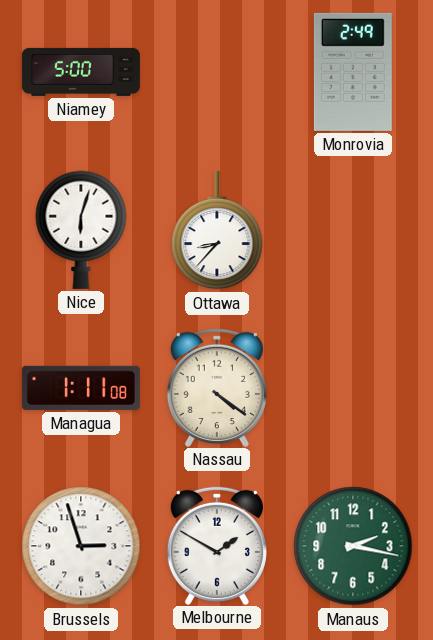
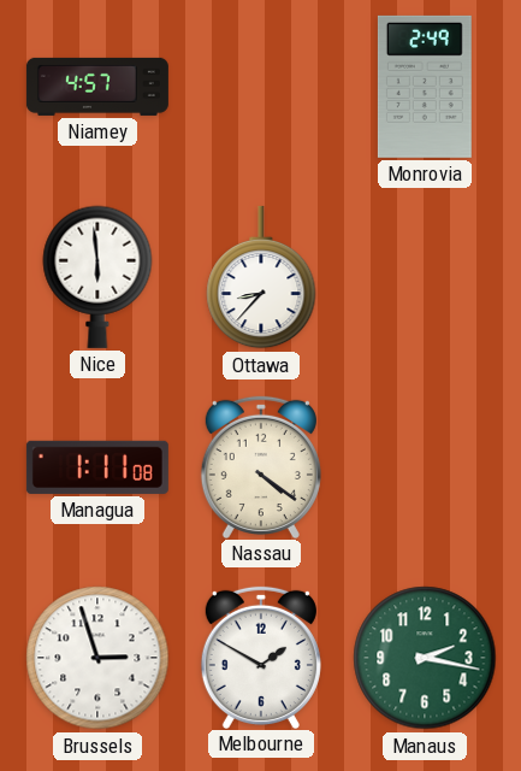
Niamey: 5:00 -> 4:57 (97, 87)
Nice: 6:03 -> 5:59 (97, 277)
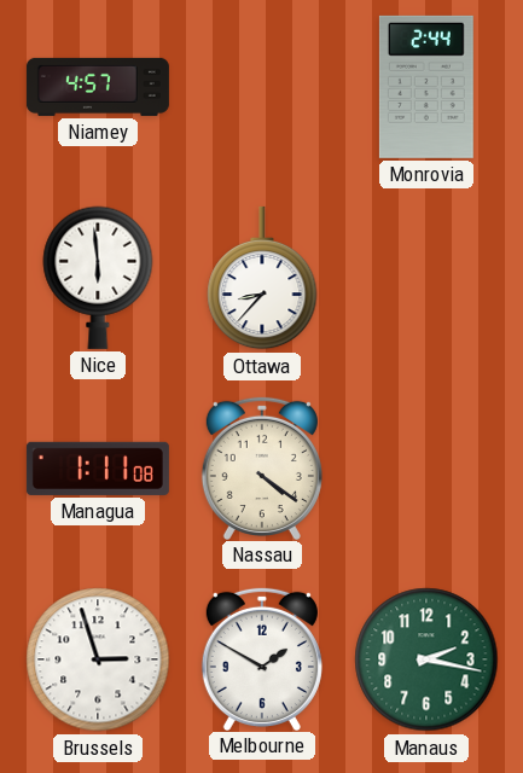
Monrovia: 2:49 -> 2:44 (426, 87)
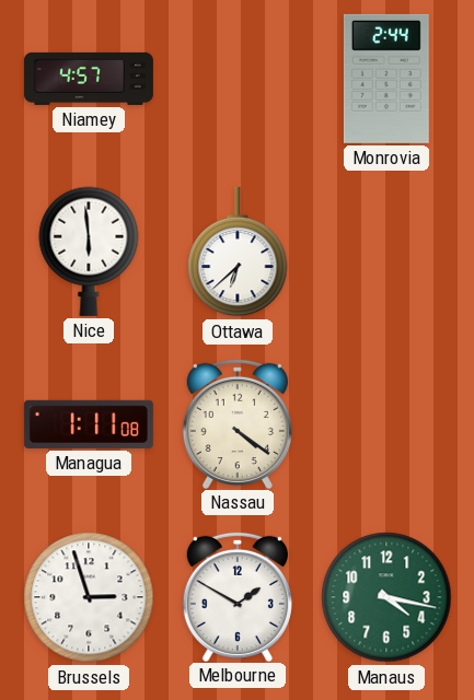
Ottawa: 8:37 -> 6:38 (238, 252)
Manaus: 2:17 -> 4:17 (386, 597)
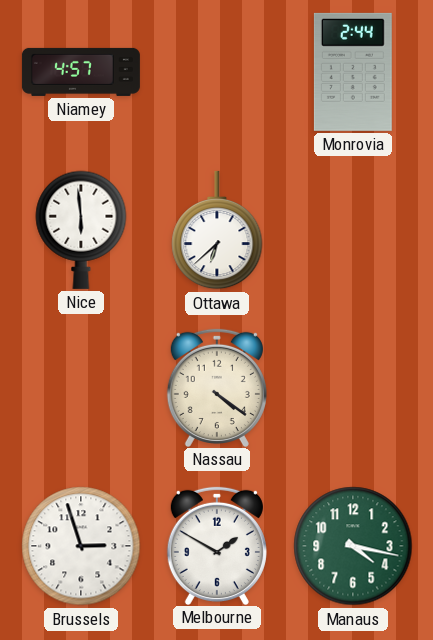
Managua: 1:11 -> none (89, 424)
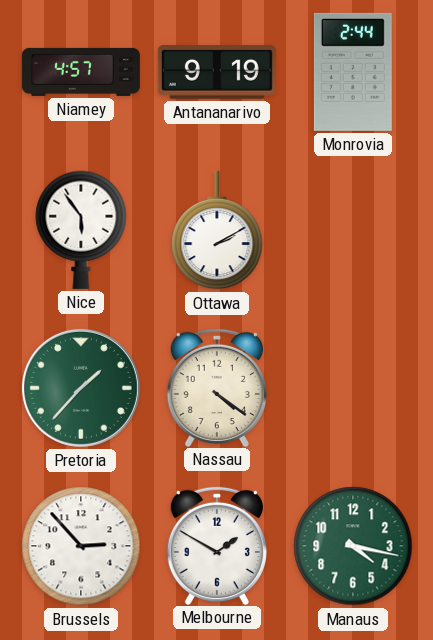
Antananarivo: none -> 9:19 (217, 73)
Nice: 5:59 -> 5:54 (81, 230)
Ottawa: 6:38 -> 2:10 (217, 230)
Pretoria: none -> 1:37 (81, 388)
Brussels: 2:57 -> 2:53 (81, 546)
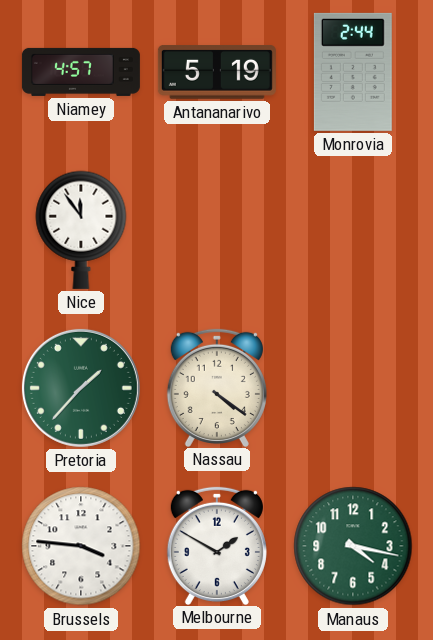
Antananarivo: 9:19 -> 5:19 (217, 73)
Nice: 5:54 -> 11:54 (81, 230)
Ottawa: 2:10 -> none (217, 230)
Brussels: 2:53 -> 3:46 (81, 546)
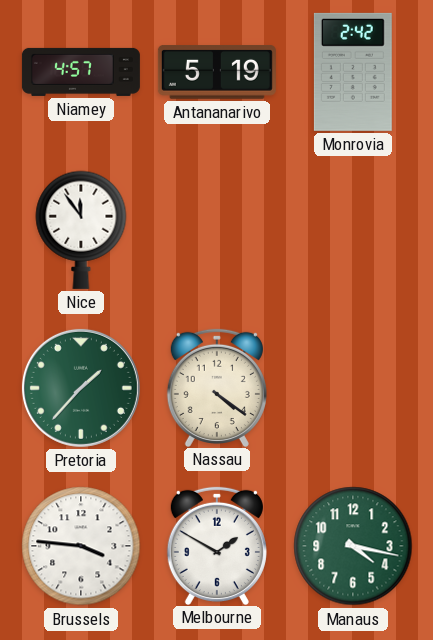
Monrovia: 2:44 -> 2:42 (353, 72)
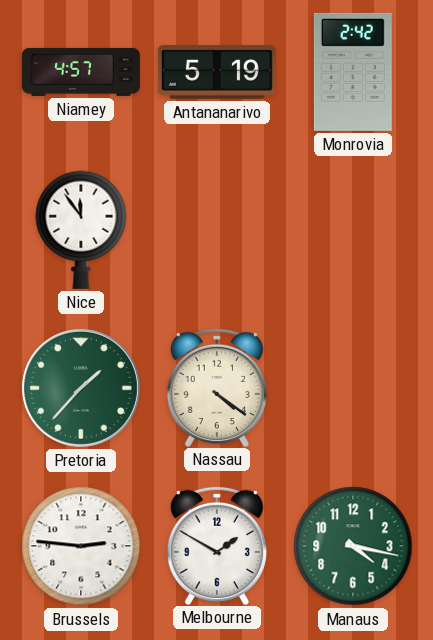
Brussels: 3:46 -> 2:46 (81, 546)
